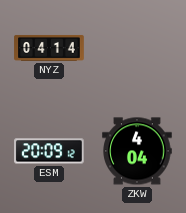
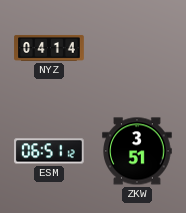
ESM: 20:09 -> 06:51 (49, 151)
ZKW: 4:04 -> 3:51 (137, 151)
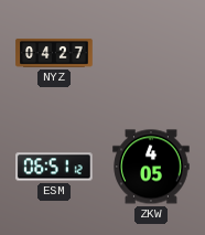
NYZ: 04:14 -> 04:27 (54, 53)
ZKW: 3:51 -> 4:05 (151, 167)
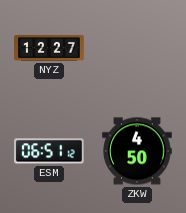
NYZ: 04:27 -> 12:27 (49, 48)
ZKW: 4:05 -> 4:50 (137, 151)
